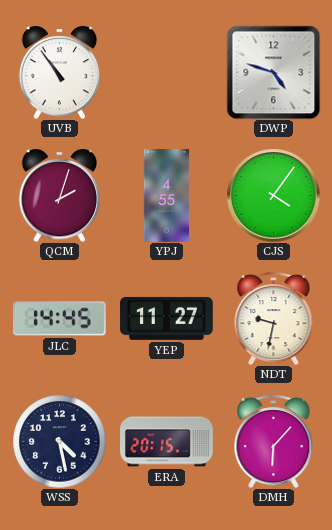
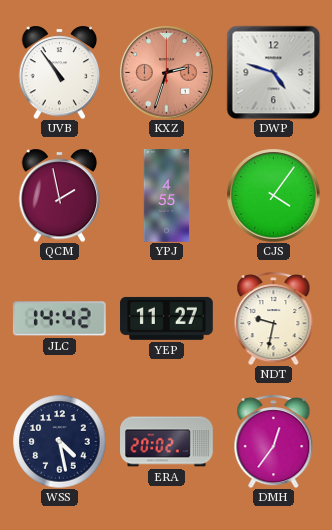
KXZ: none -> 2:33 (166, 72)
QCM: 2:03 -> 1:58 (60, 195)
JLC: 14:45 -> 14:42 (59, 319)
ERA: 20:15 -> 20:02 (167, 442)
DMH: 6:07 -> 12:36 (274, 441)
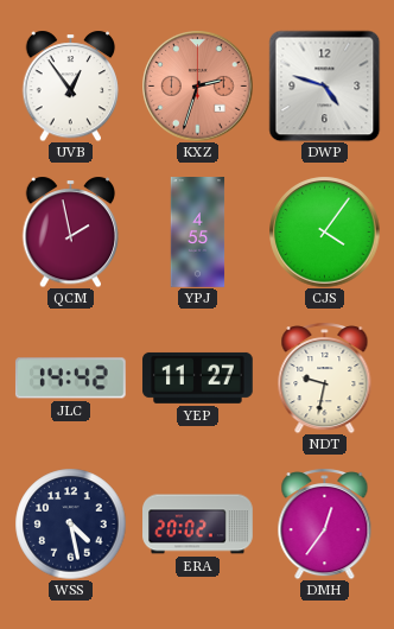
UVB: 10:54 -> 12:54 (71, 85)
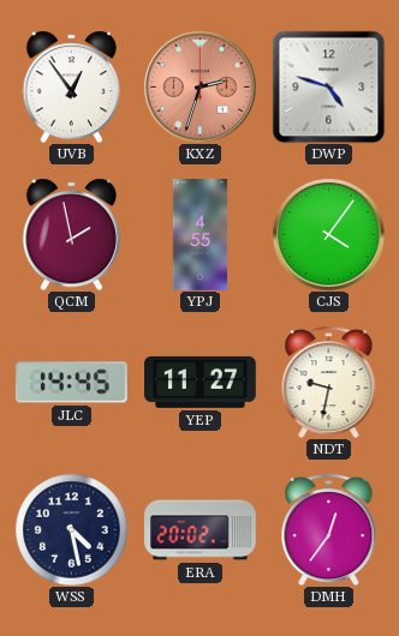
JLC: 14:42 -> 14:45 (71, 383)
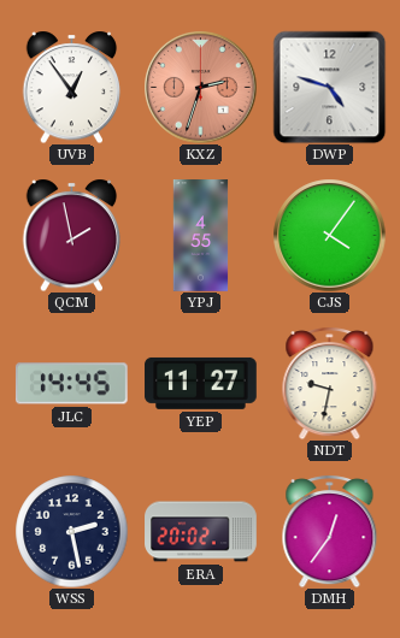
WSS: 4:28 -> 2:28 (71, 531)
